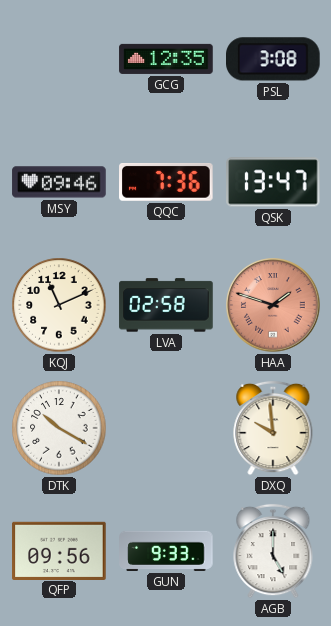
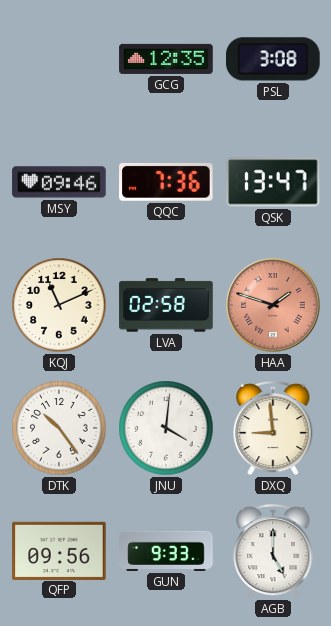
DTK: 10:20 -> 10:24 (59, 428)
JNU: none -> 4:01 (166, 428)
DXQ: 9:59 -> 8:59 (273, 428)
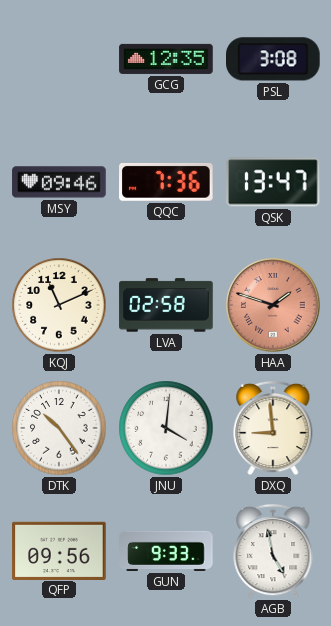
AGB: 5:00 -> 4:58 (273, 551)
